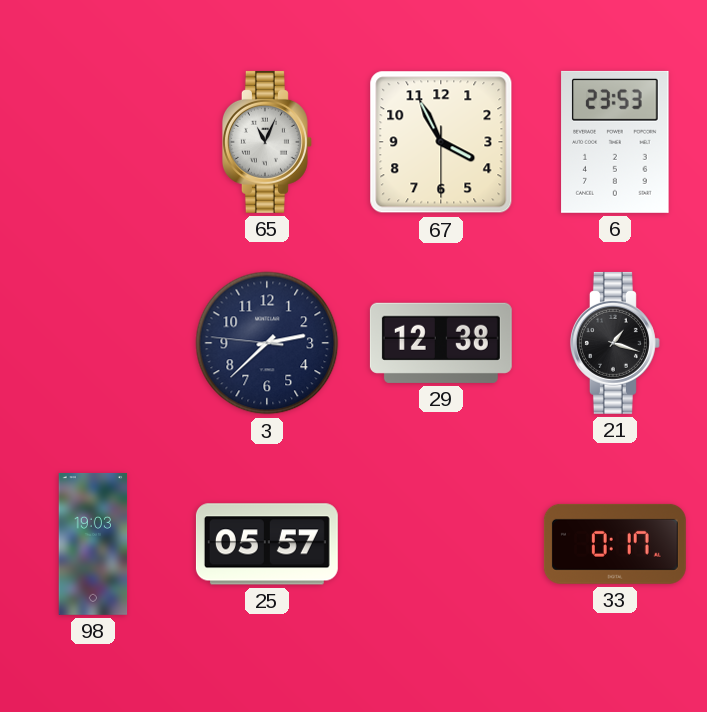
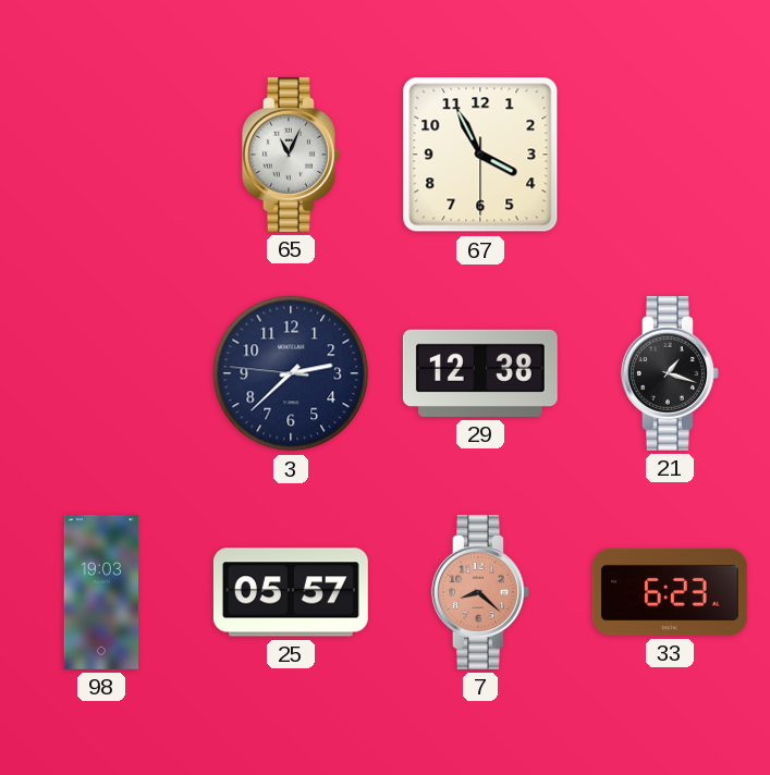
6: 23:53 -> none (615, 142)
7: none -> 8:22 (480, 592)
33: 0:17 -> 6:23 (670, 592)
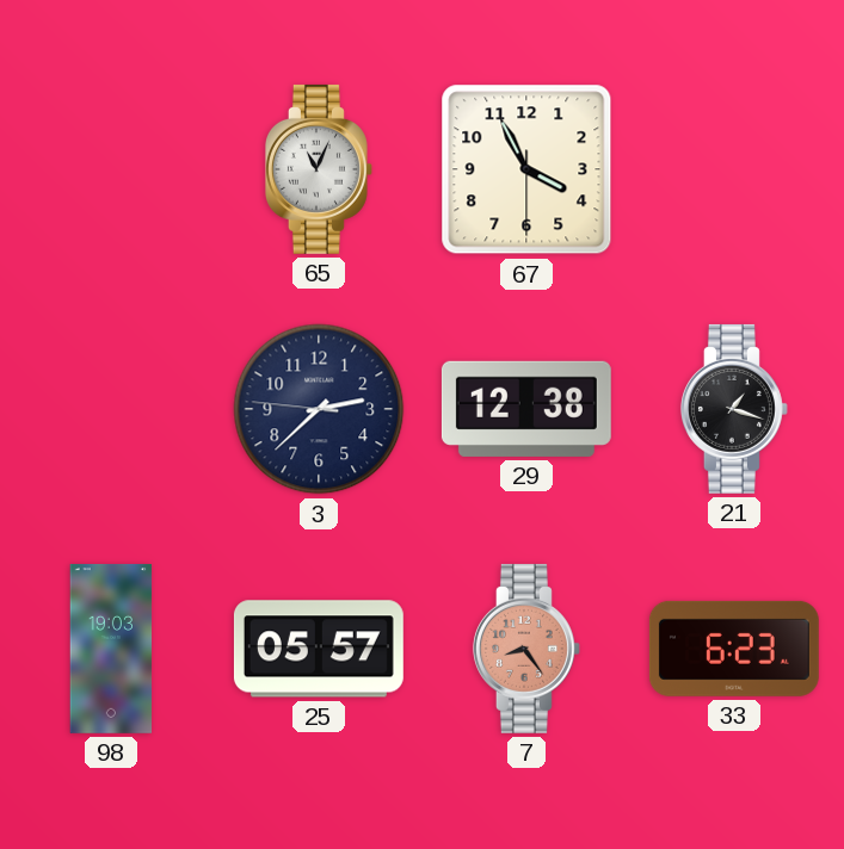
7: 8:22 -> 8:24 (526, 649)
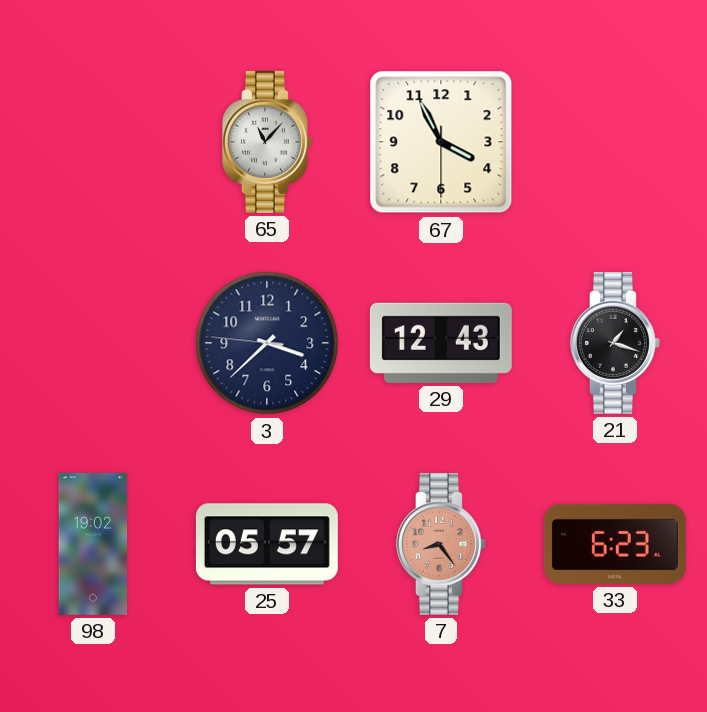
65: 11:04 -> 11:07 (267, 142)
3: 2:37 -> 3:37 (267, 343)
29: 12:38 -> 12:43 (441, 343)
98: 19:03 -> 19:02 (93, 544)
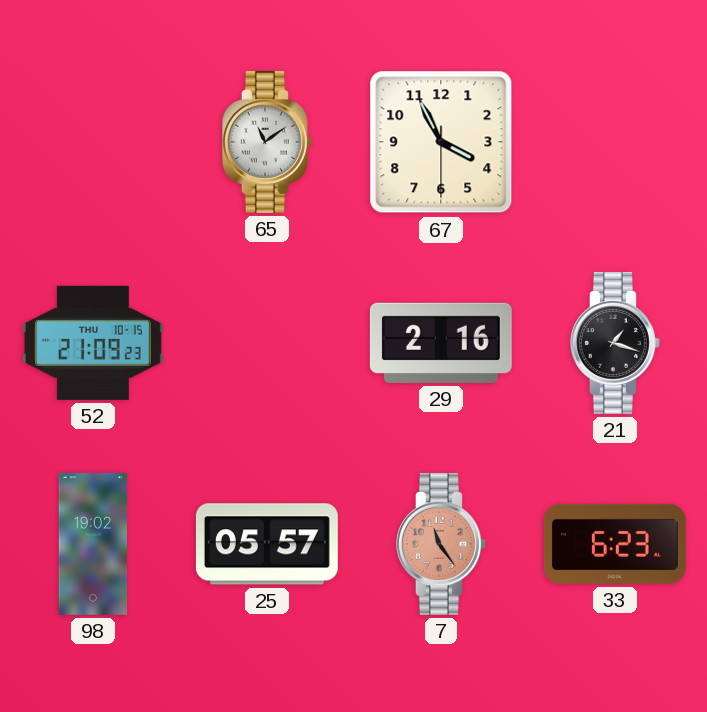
65: 11:07 -> 11:09 (267, 142)
52: none -> 21:09 (93, 343)
3: 3:37 -> none (267, 343)
29: 12:43 -> 2:16 (441, 343)
7: 8:24 -> 11:24 (441, 544)
